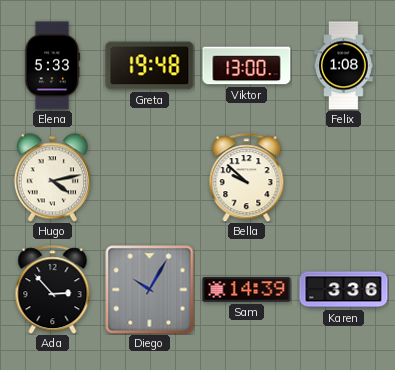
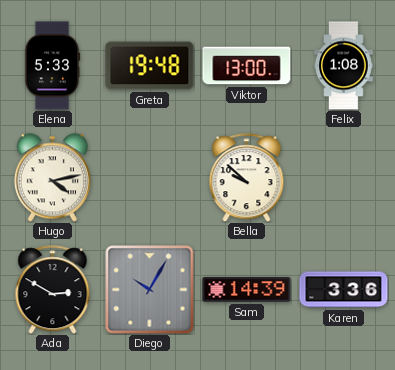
Ada: 2:53 -> 2:50 (53, 290)
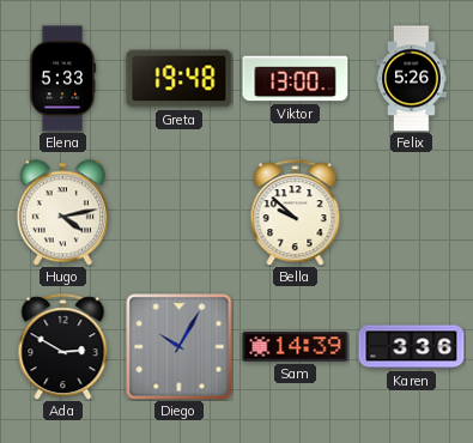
Felix: 1:08 -> 5:26 (412, 79)
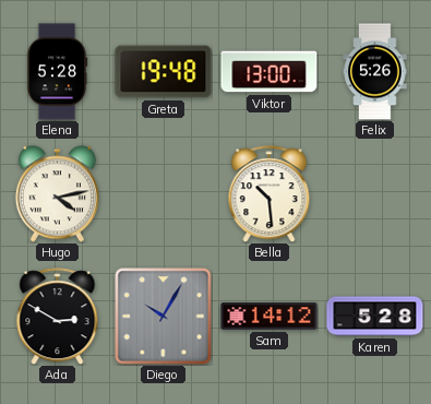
Elena: 5:33 -> 5:28 (57, 72)
Bella: 9:52 -> 10:29 (270, 194)
Sam: 14:39 -> 14:12 (270, 317)
Karen: 3:36 -> 5:28 (375, 317)
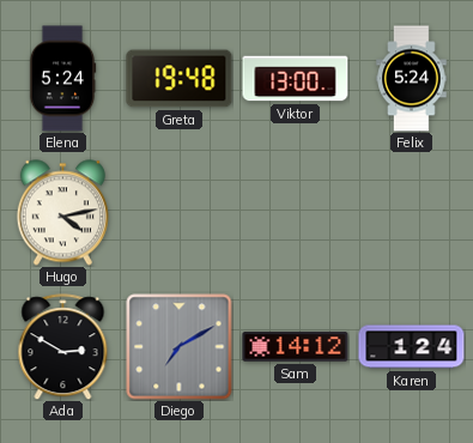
Elena: 5:28 -> 5:24 (62, 79)
Felix: 5:26 -> 5:24 (412, 79)
Bella: 10:29 -> none (270, 194)
Diego: 10:05 -> 7:10 (180, 347)
Karen: 5:28 -> 1:24 (412, 347)
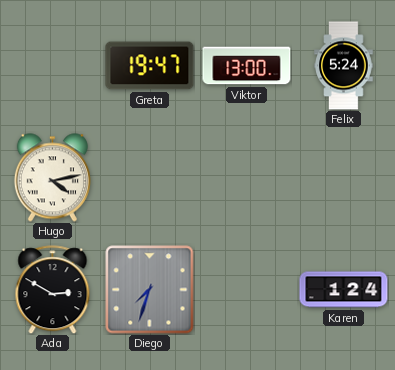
Elena: 5:24 -> none (62, 79)
Greta: 19:48 -> 19:47 (150, 66)
Diego: 7:10 -> 7:33 (150, 290)
Sam: 14:12 -> none (296, 347)
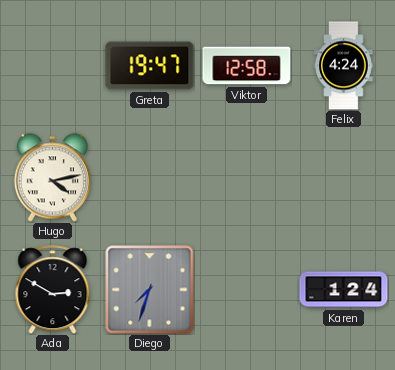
Viktor: 13:00 -> 12:58 (247, 66)
Felix: 5:24 -> 4:24 (344, 66)
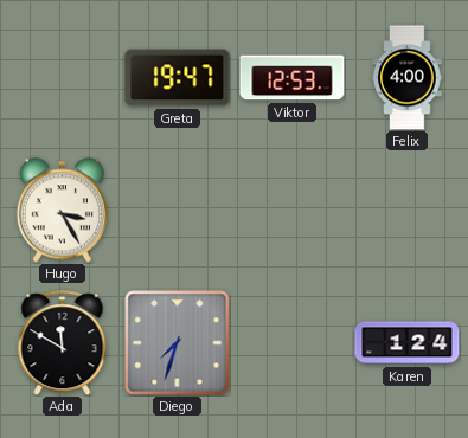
Viktor: 12:58 -> 12:53 (293, 78)
Felix: 4:24 -> 4:00 (408, 78)
Hugo: 4:13 -> 3:25 (62, 211)
Ada: 2:50 -> 11:50 (63, 343)
